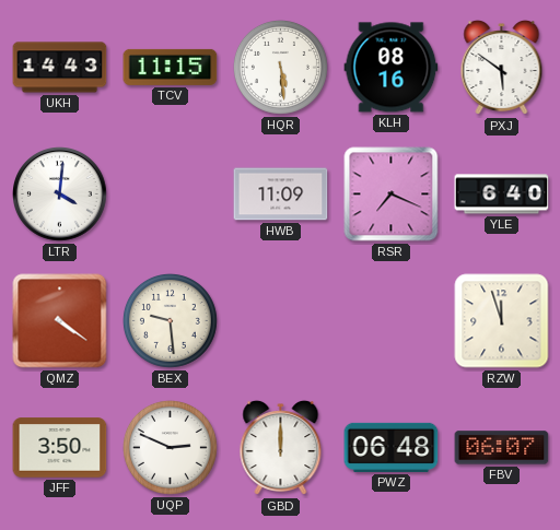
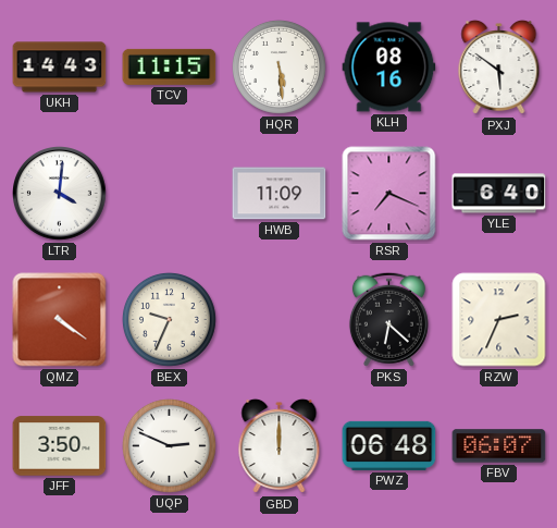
BEX: 9:29 -> 9:34 (169, 319)
PKS: none -> 6:22 (388, 319)
RZW: 11:57 -> 2:34 (499, 320)
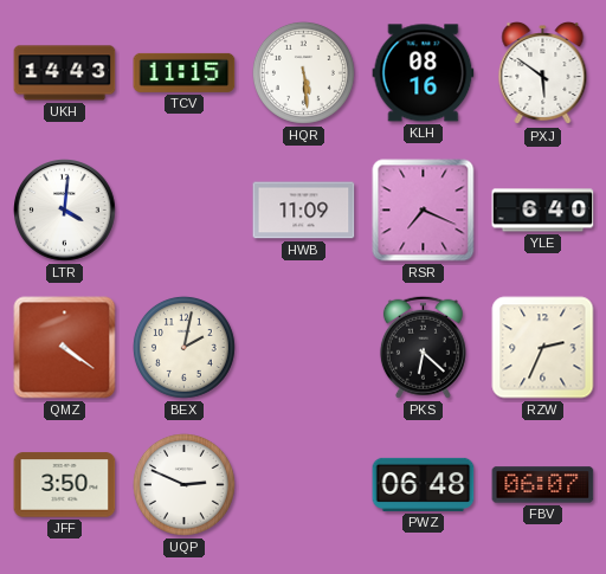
BEX: 9:34 -> 2:02 (183, 347)
GBD: 12:00 -> none (280, 446)
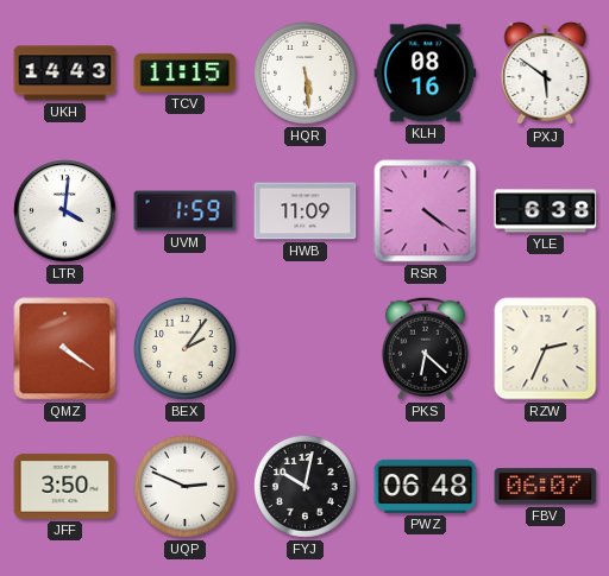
UVM: none -> 1:59 (186, 211)
RSR: 7:19 -> 4:21 (426, 211)
YLE: 6:40 -> 6:38 (546, 211)
BEX: 2:02 -> 2:06 (184, 348)
FYJ: none -> 10:02 (304, 486)
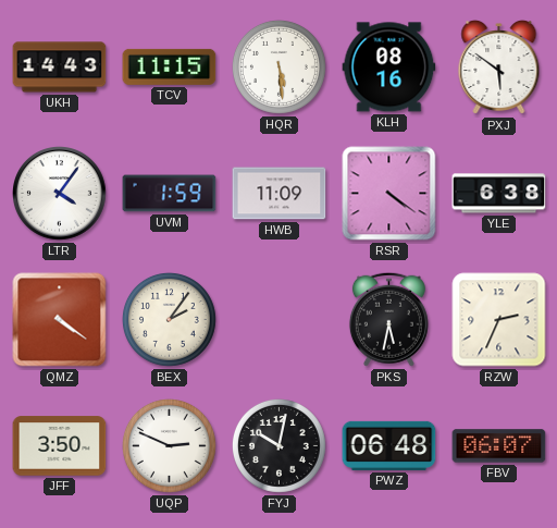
LTR: 4:01 -> 4:06 (60, 194)
PKS: 6:22 -> 5:32 (388, 319)
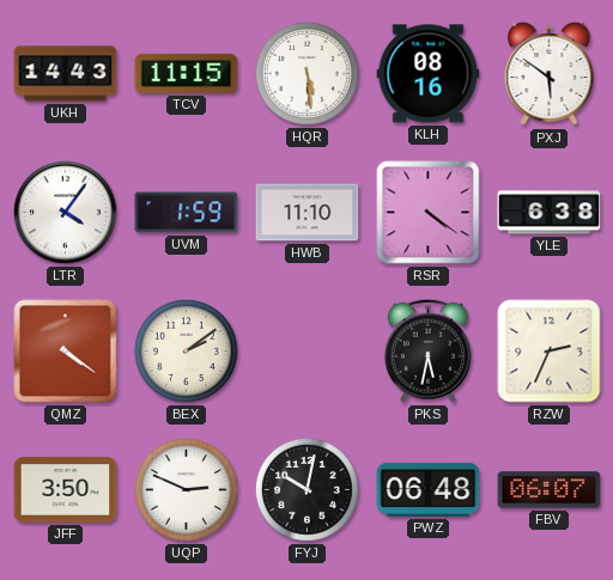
HWB: 11:09 -> 11:10 (308, 213)
BEX: 2:06 -> 2:09 (186, 350)
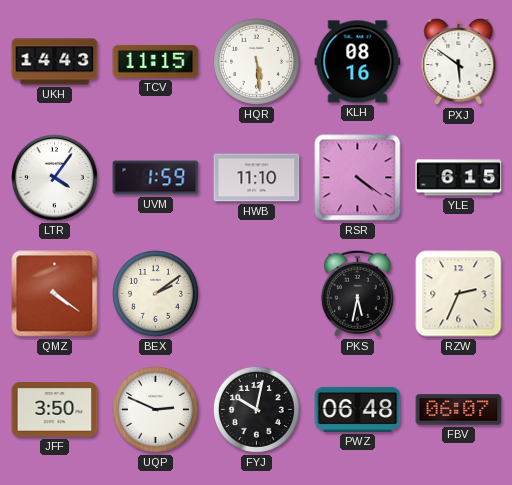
YLE: 6:38 -> 6:15 (459, 178)
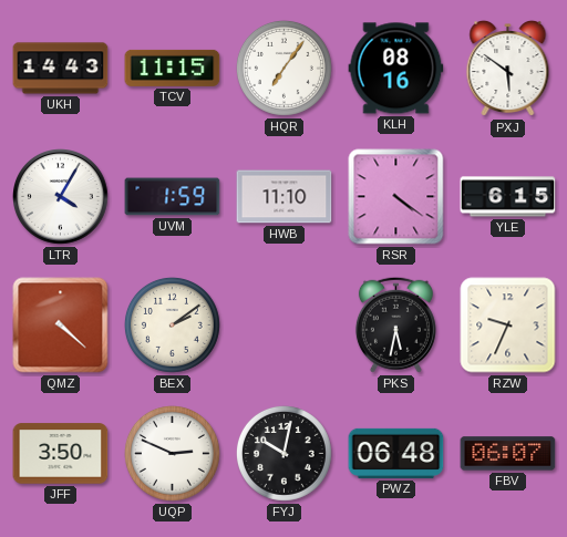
HQR: 5:29 -> 7:06 (283, 68)
LTR: 4:06 -> 4:05 (61, 197)
QMZ: 4:21 -> 4:22 (61, 326)
RZW: 2:34 -> 9:34 (508, 326)
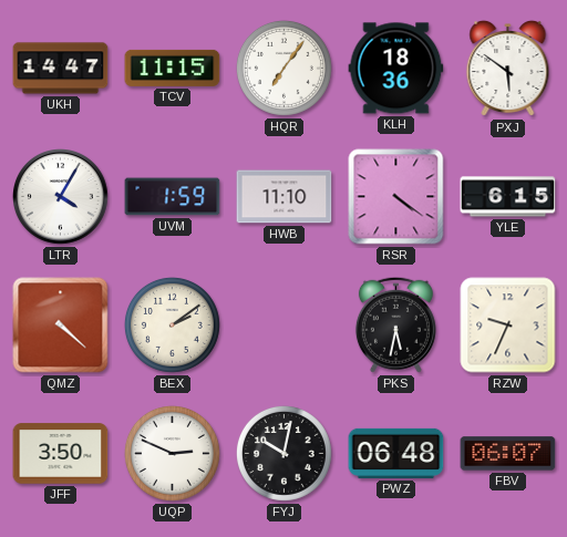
UKH: 14:43 -> 14:47 (61, 69)
KLH: 08:16 -> 18:36 (396, 69)
